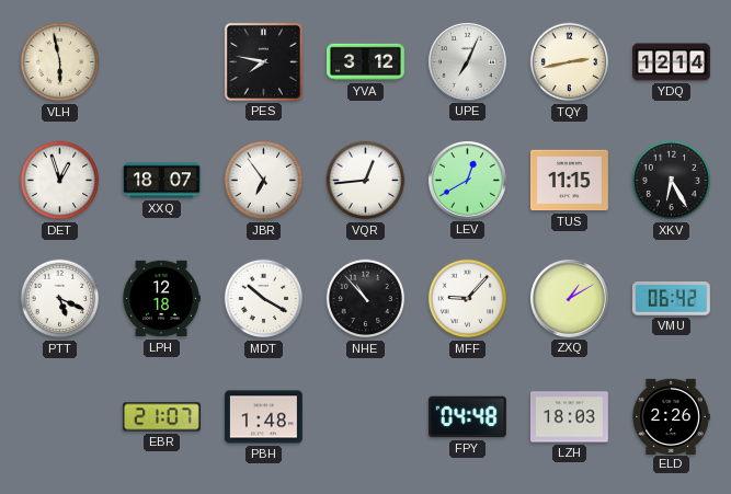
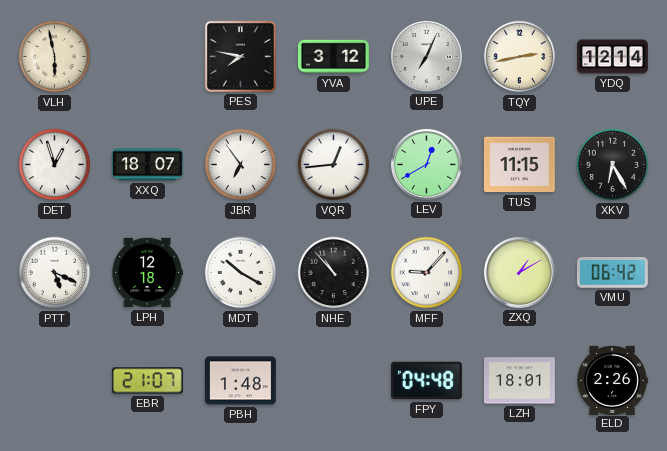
LZH: 18:03 -> 18:01 (519, 381)
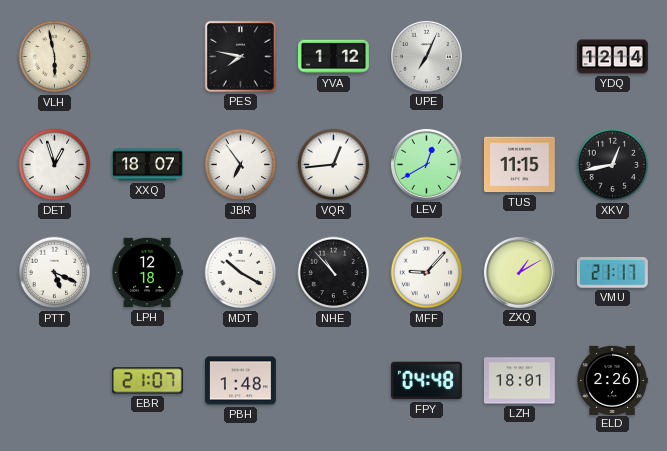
YVA: 3:12 -> 1:12 (334, 57)
TQY: 2:43 -> none (520, 57)
XKV: 6:25 -> 12:43 (613, 165)
VMU: 06:42 -> 21:17 (612, 273)
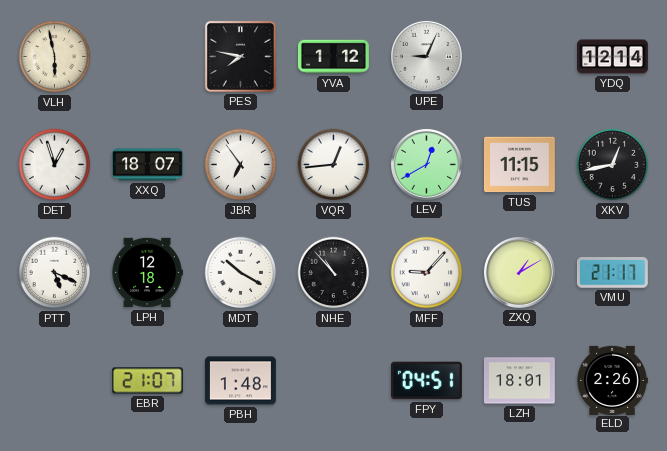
UPE: 7:04 -> 9:04 (426, 56)
FPY: 04:48 -> 04:51 (426, 381)
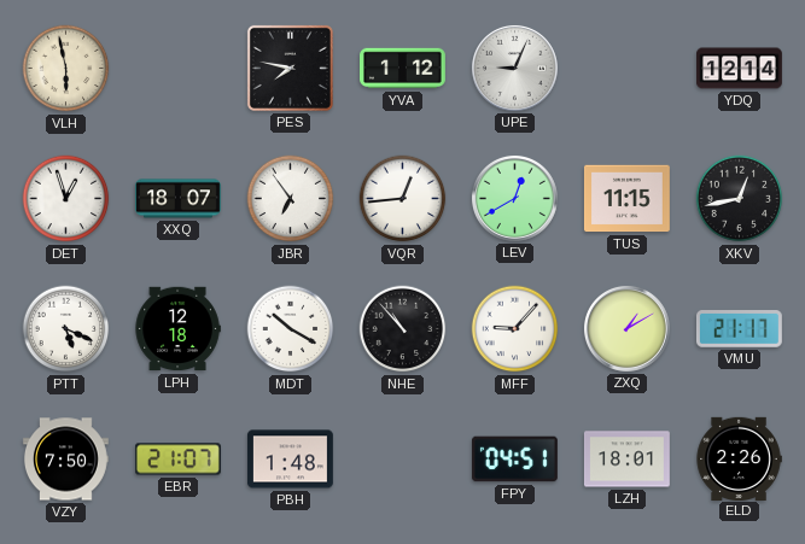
VZY: none -> 7:50 (66, 460)
